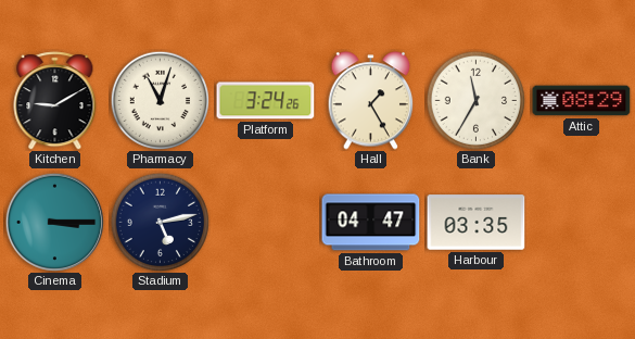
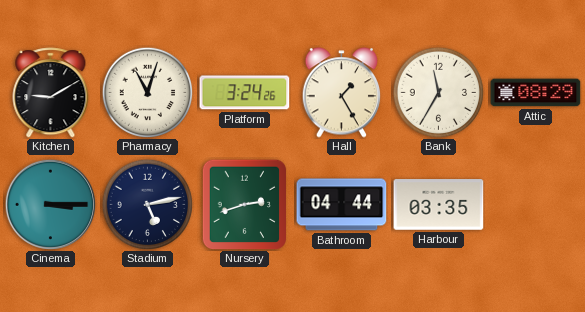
Nursery: none -> 2:42 (245, 204)
Bathroom: 04:47 -> 04:44 (342, 205)
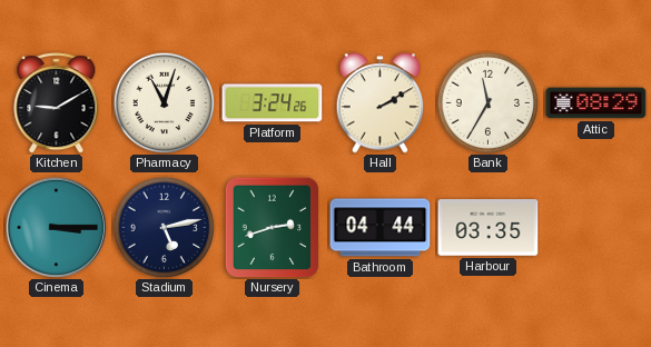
Hall: 1:25 -> 2:10 (381, 103)
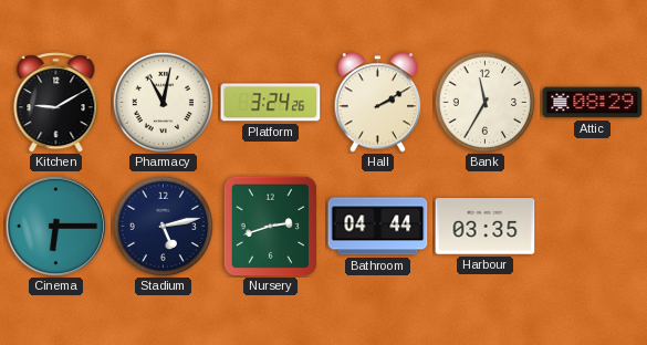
Pharmacy: 11:03 -> 11:02 (163, 102)
Cinema: 3:15 -> 6:15 (55, 226)
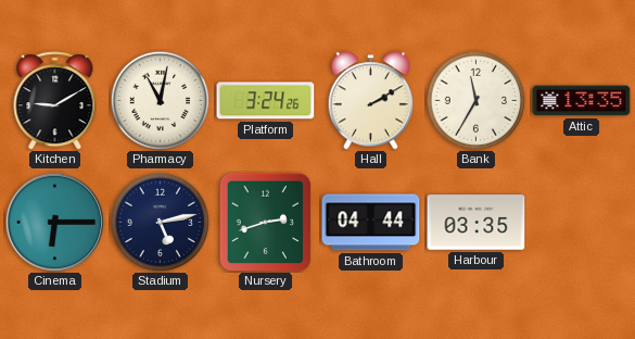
Attic: 08:29 -> 13:35 (582, 101)
